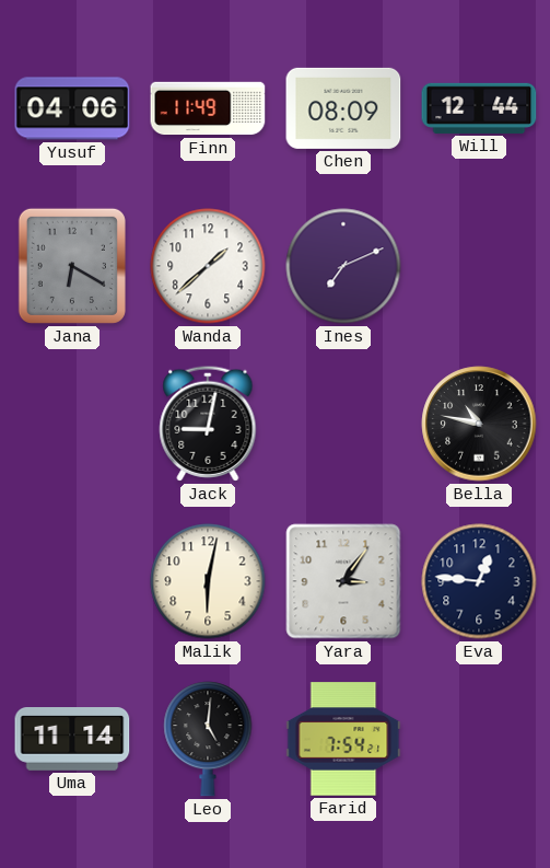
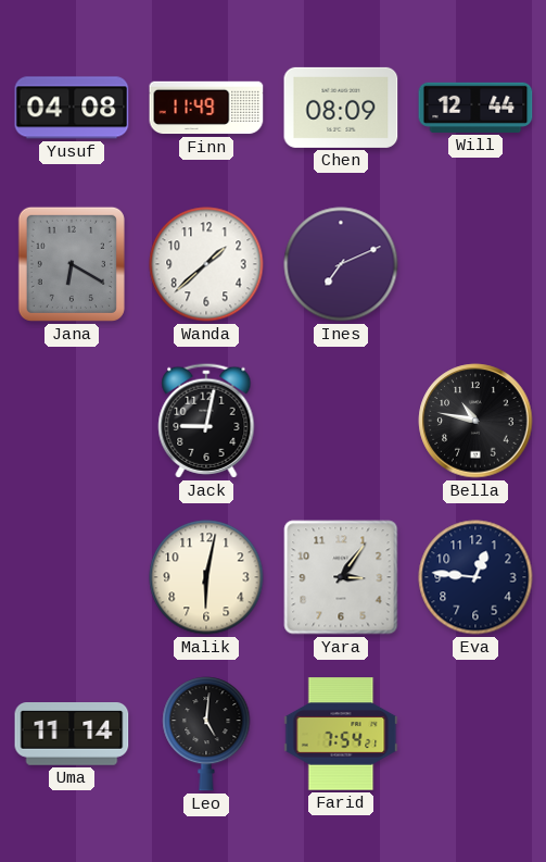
Yusuf: 04:06 -> 04:08 (72, 108)
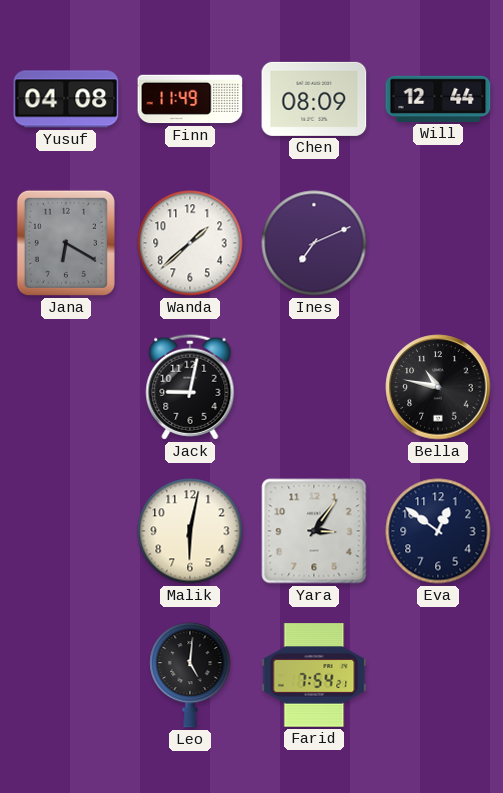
Eva: 12:46 -> 12:51 (438, 531)
Uma: 11:14 -> none (72, 735)
